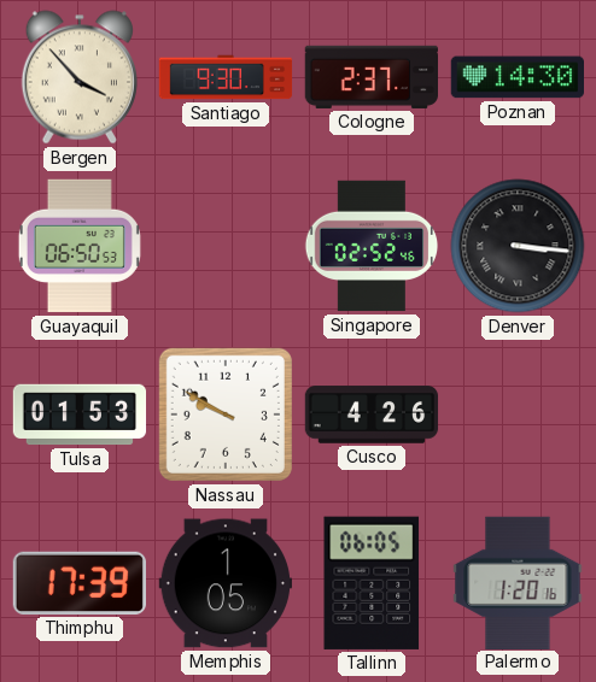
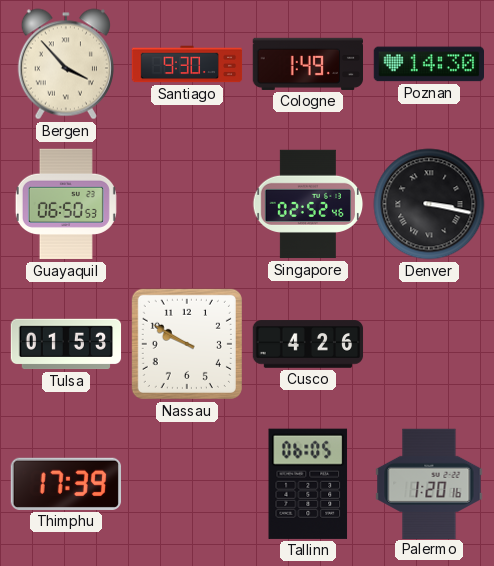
Cologne: 2:37 -> 1:49 (307, 64)
Denver: 3:16 -> 3:17 (429, 204)
Memphis: 1:05 -> none (226, 583)
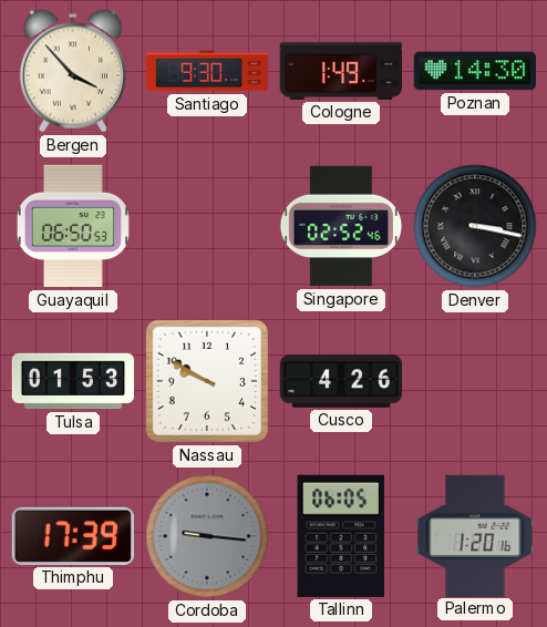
Cordoba: none -> 9:16 (207, 536)
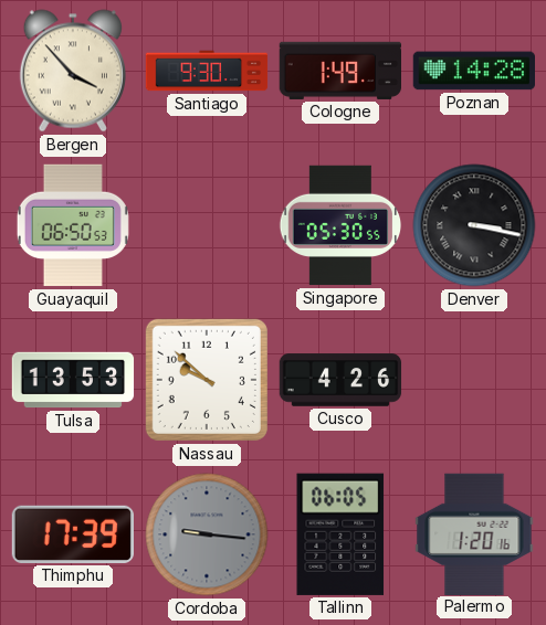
Poznan: 14:30 -> 14:28 (473, 71)
Singapore: 02:52 -> 05:30 (340, 225)
Tulsa: 01:53 -> 13:53 (73, 380)
Nassau: 9:50 -> 9:52 (207, 380)
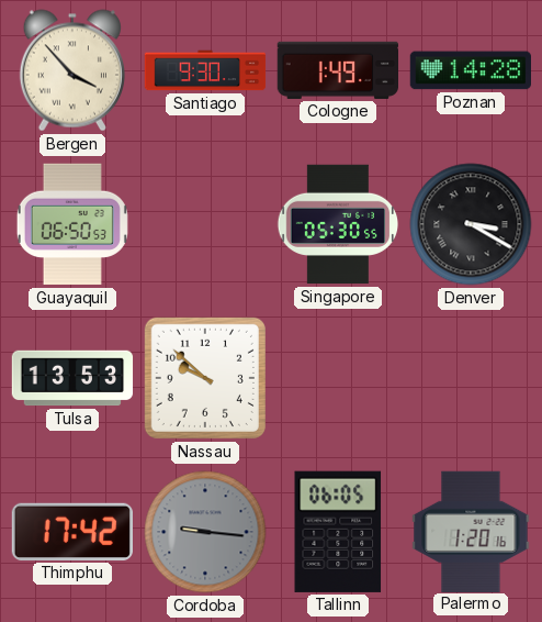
Denver: 3:17 -> 3:20 (471, 224)
Cusco: 4:26 -> none (340, 380)
Thimphu: 17:39 -> 17:42 (71, 532)
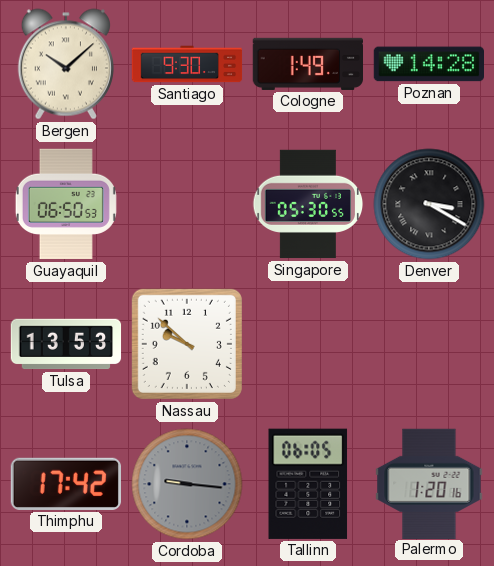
Bergen: 3:53 -> 10:08 (66, 64)
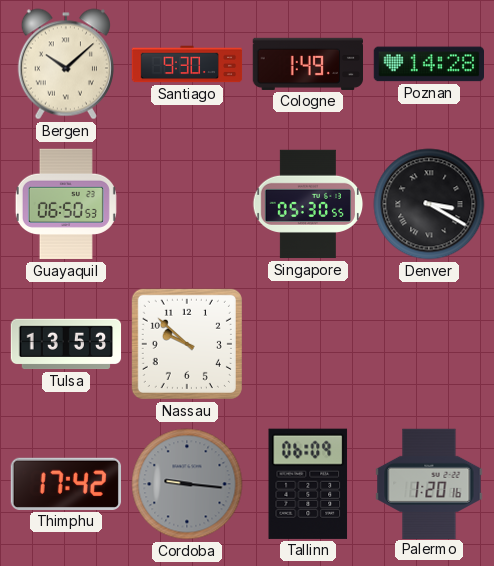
Tallinn: 06:05 -> 06:09 (308, 484)
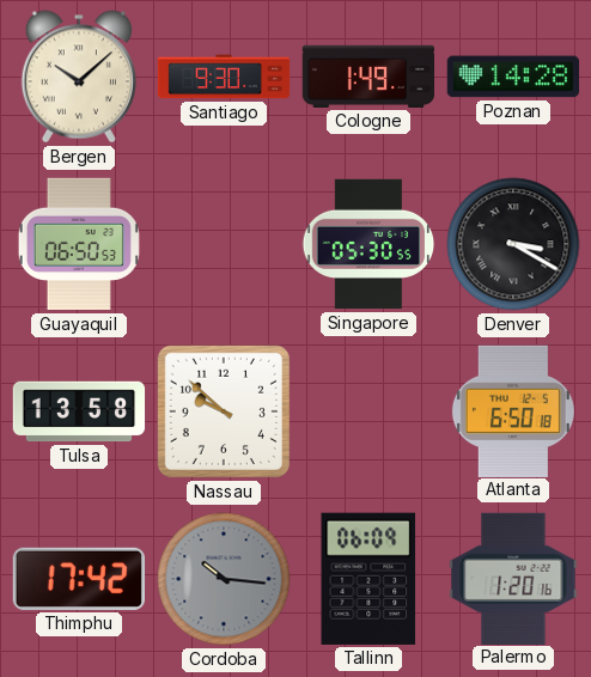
Tulsa: 13:53 -> 13:58 (79, 411)
Atlanta: none -> 6:50 (513, 410)
Cordoba: 9:16 -> 10:16 (224, 579)
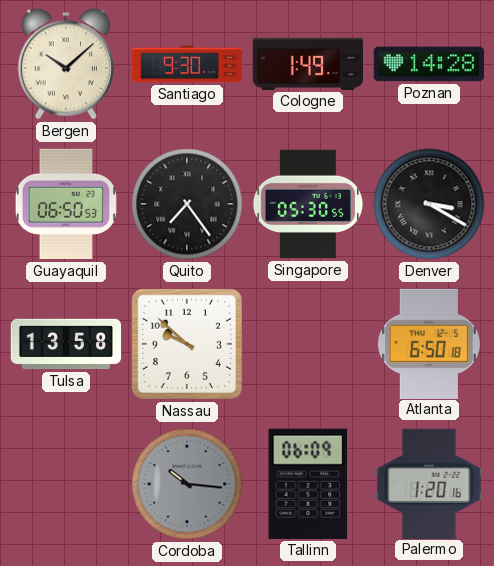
Quito: none -> 7:24 (187, 204)
Thimphu: 17:42 -> none (78, 579)
